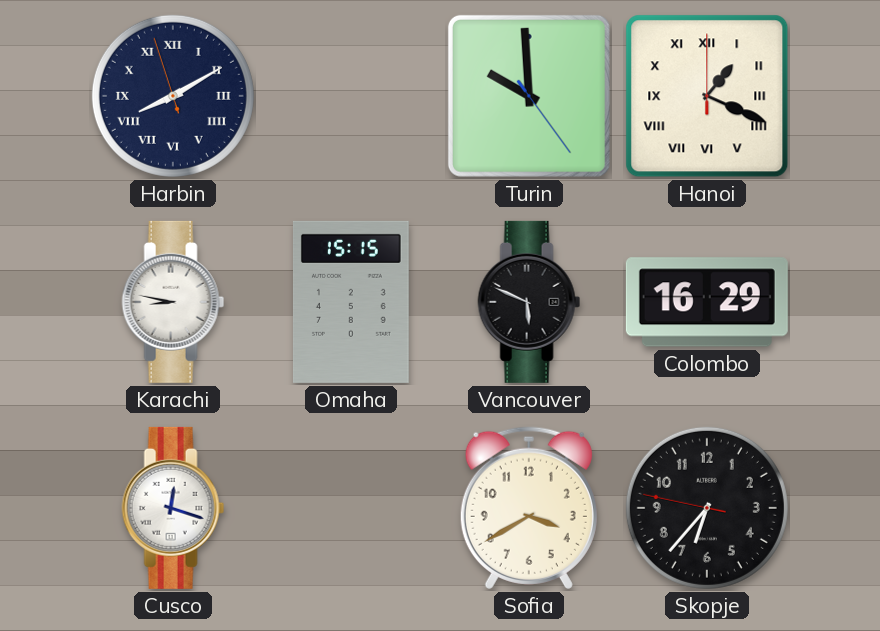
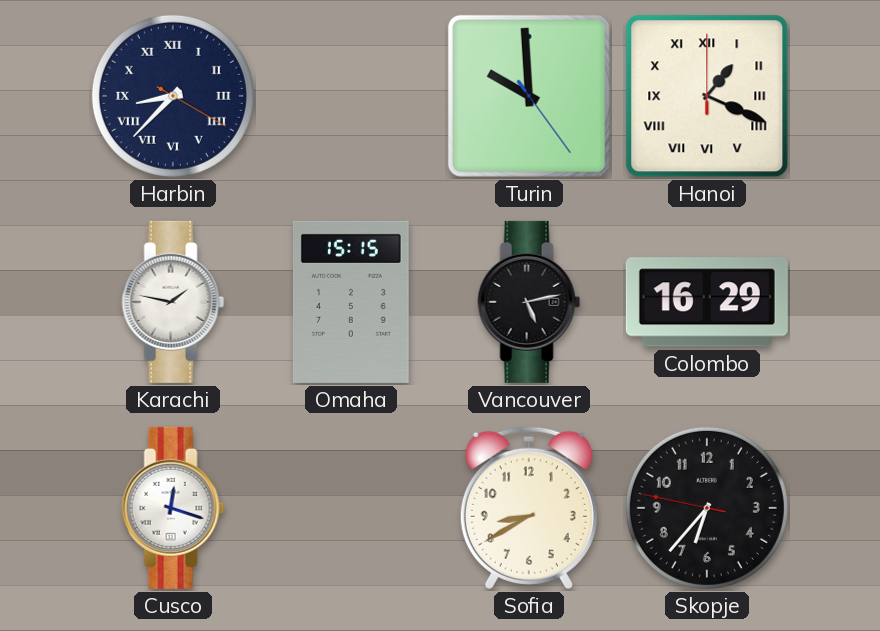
Harbin: 8:09 -> 8:37 (173, 96)
Karachi: 8:47 -> 1:47 (173, 302)
Vancouver: 5:49 -> 5:13 (529, 302)
Sofia: 3:40 -> 8:40 (529, 508)
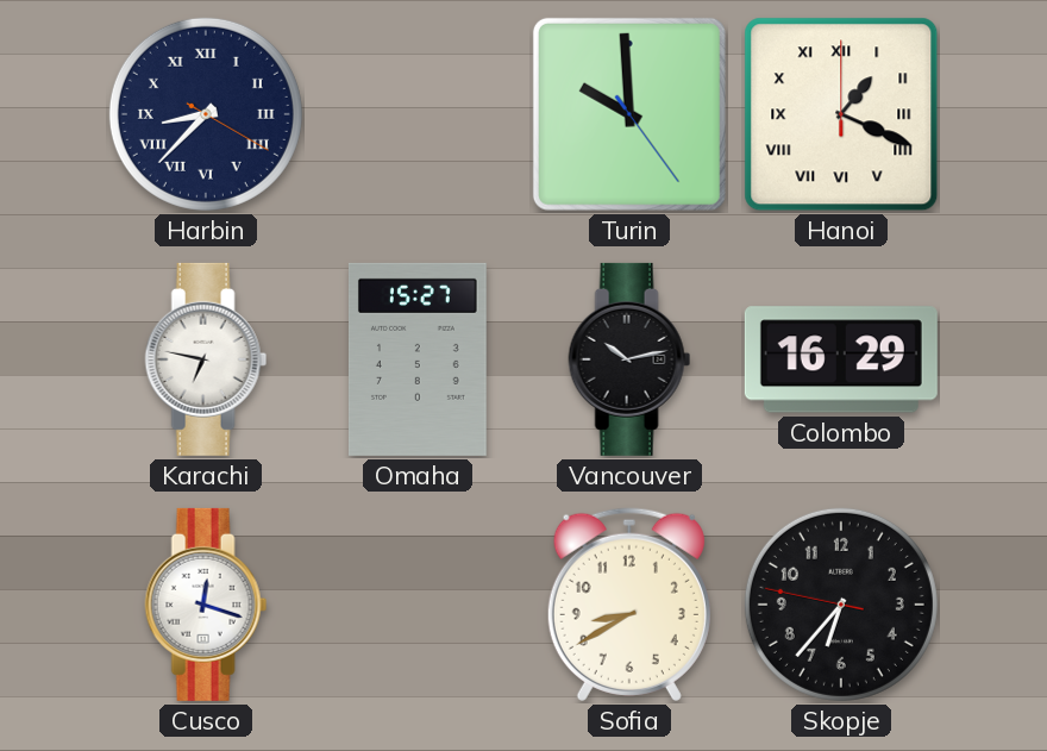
Karachi: 1:47 -> 6:47 (206, 359)
Omaha: 15:15 -> 15:27 (418, 359)
Vancouver: 5:13 -> 10:13 (629, 359)
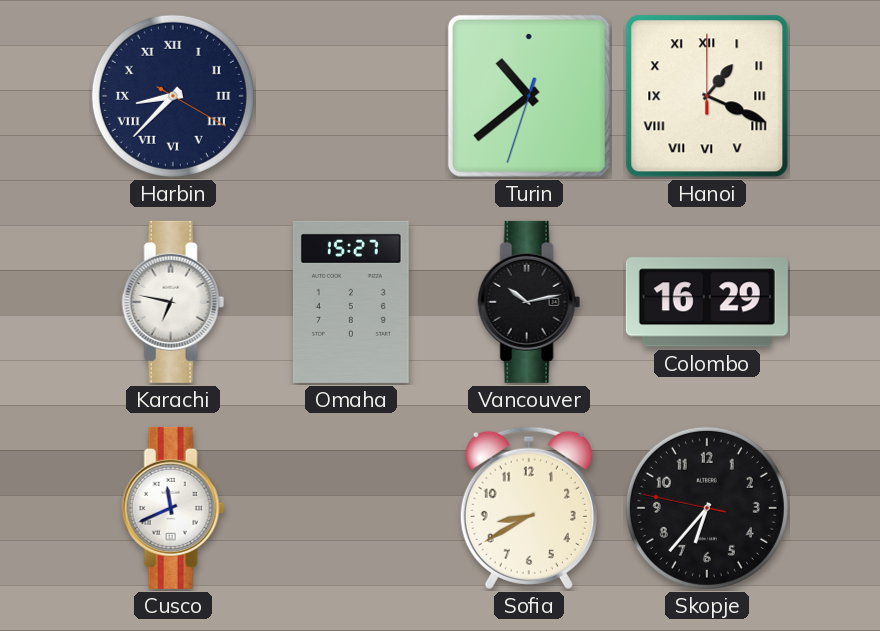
Turin: 9:59 -> 10:38 (529, 96)
Cusco: 12:18 -> 11:41 (173, 508)
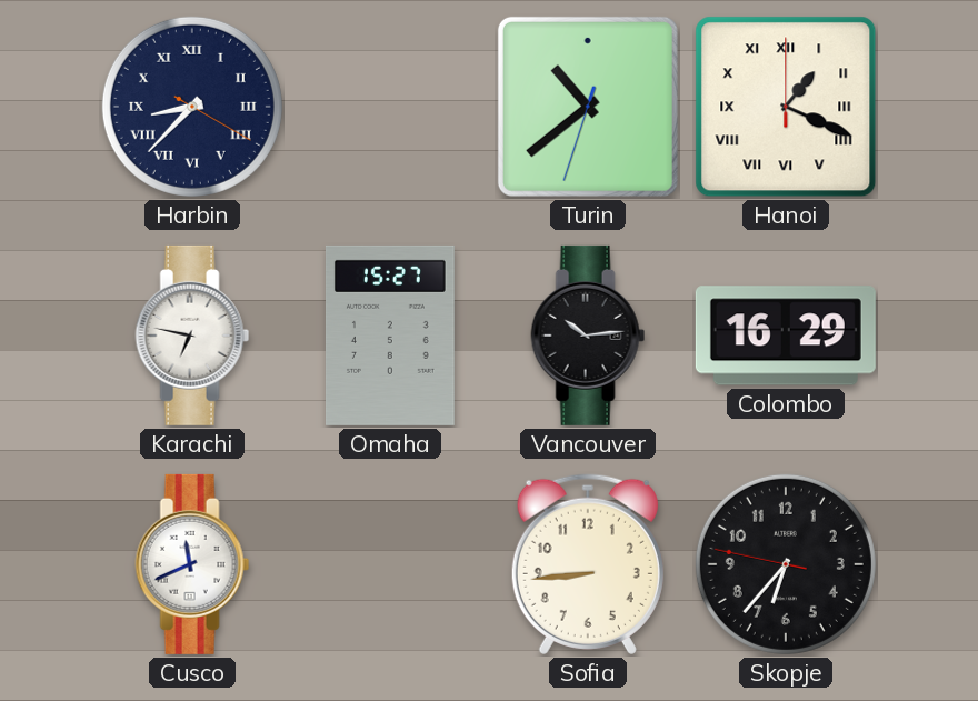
Vancouver: 10:13 -> 10:14 (588, 336)
Sofia: 8:40 -> 8:44 (588, 564)
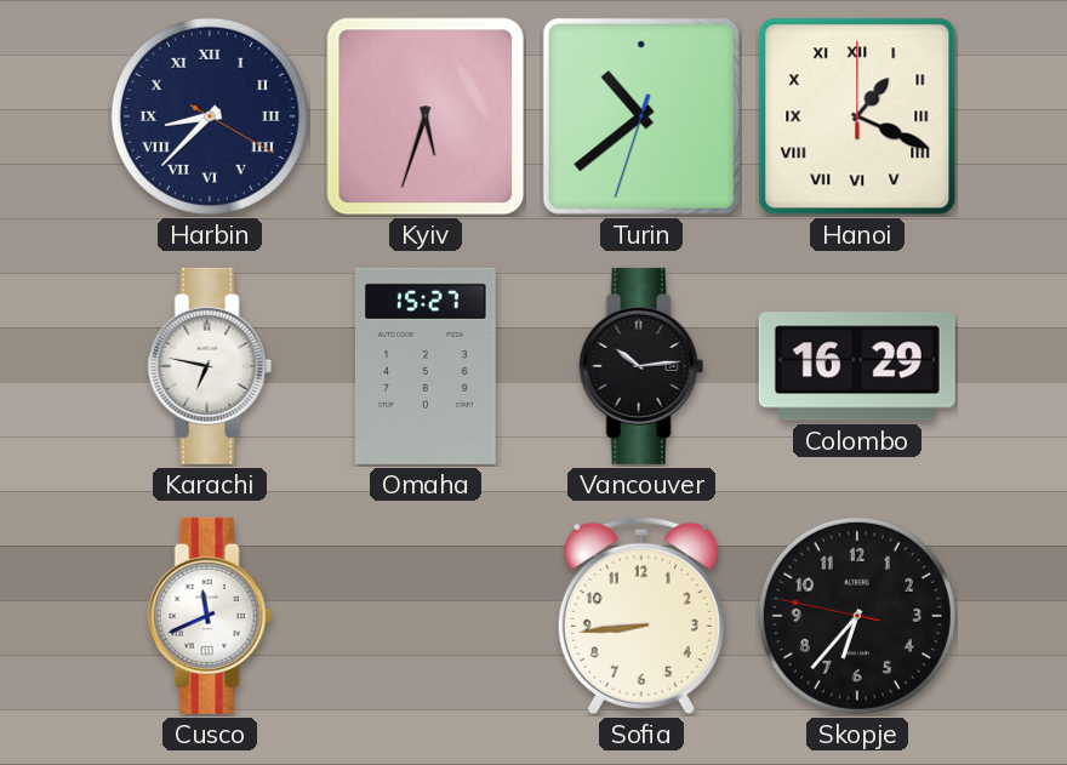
Kyiv: none -> 5:33 (426, 116)
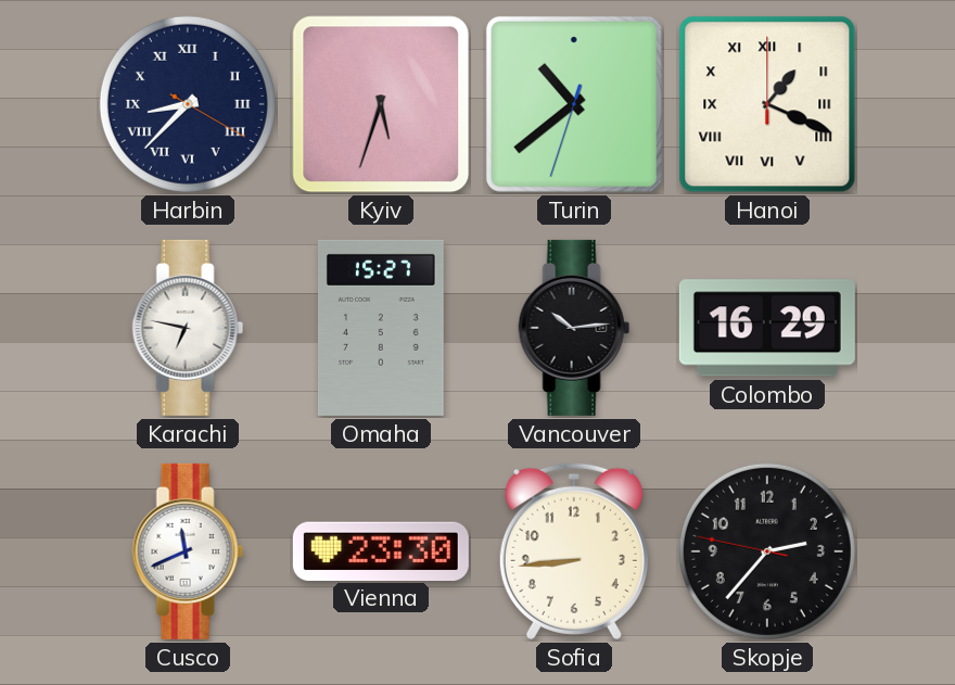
Vienna: none -> 23:30 (381, 550)
Skopje: 6:36 -> 2:36 (767, 551)
